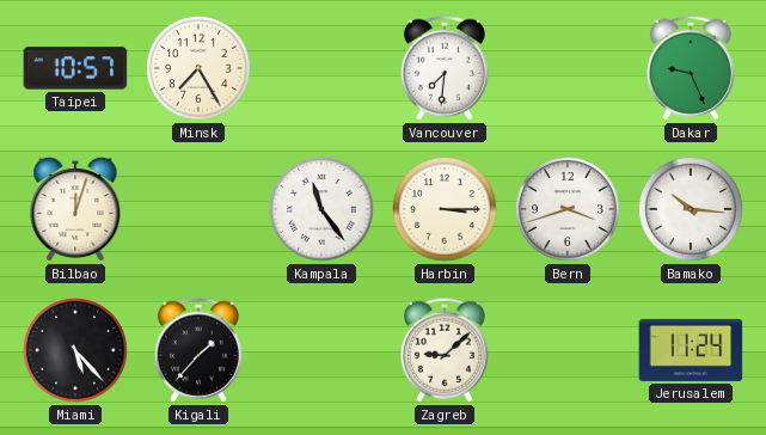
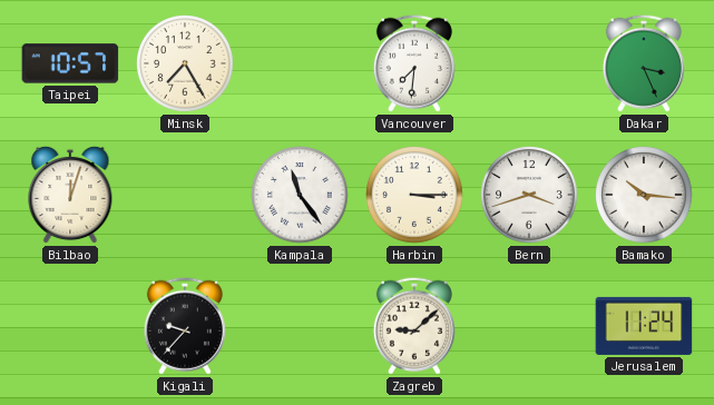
Dakar: 9:26 -> 3:26 (644, 63)
Miami: 5:23 -> none (76, 351)
Kigali: 1:37 -> 9:37 (185, 326)
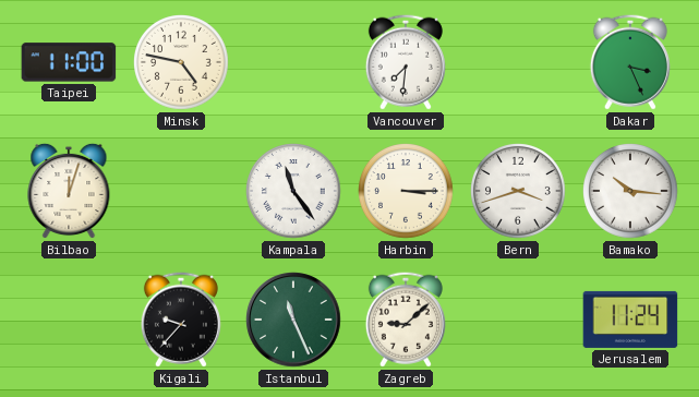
Taipei: 10:57 -> 11:00 (69, 62)
Minsk: 7:25 -> 4:47 (182, 63)
Istanbul: none -> 11:26 (293, 320)
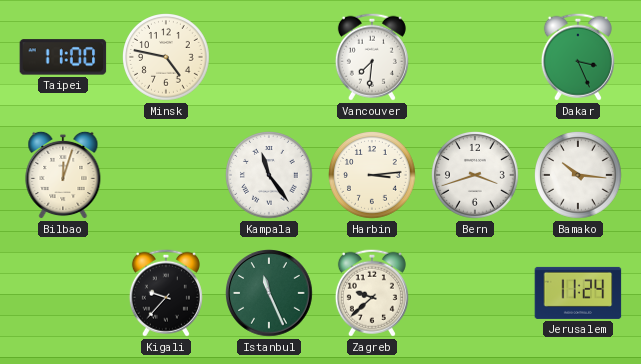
Harbin: 3:15 -> 3:14 (373, 176)
Zagreb: 9:08 -> 9:38 (372, 293)
